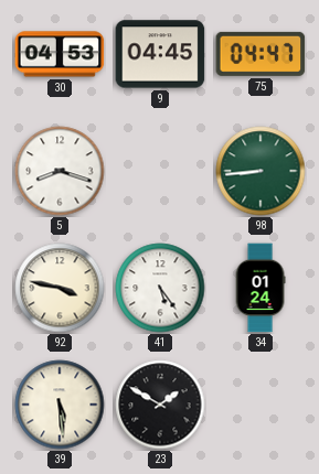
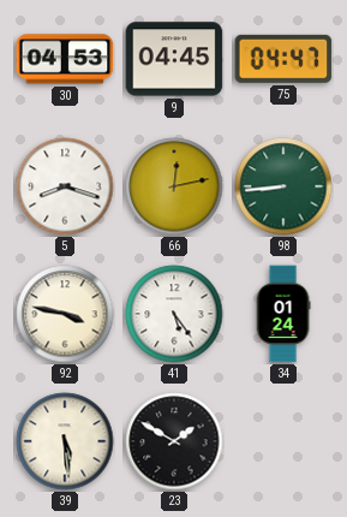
66: none -> 12:13 (174, 186)
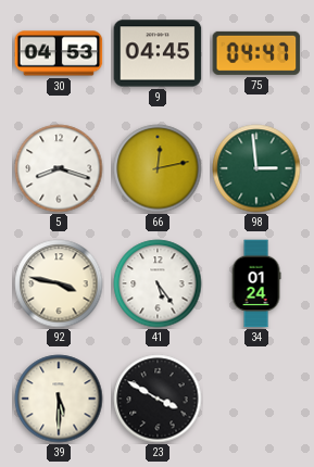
98: 8:44 -> 2:59 (256, 168)
39: 5:29 -> 5:30 (59, 399)
23: 1:50 -> 3:50 (158, 399)
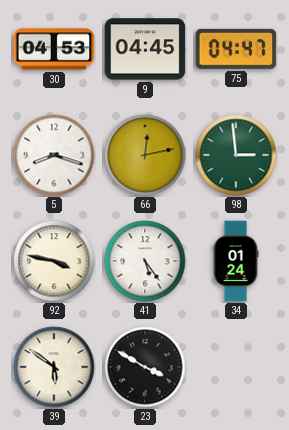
39: 5:30 -> 5:51 (54, 367)
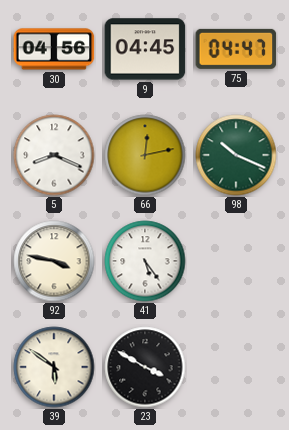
30: 04:53 -> 04:56 (54, 49)
5: 8:18 -> 8:19 (54, 155)
98: 2:59 -> 10:19 (236, 155)
34: 01:24 -> none (236, 261)
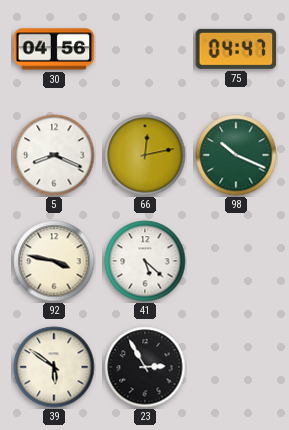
9: 04:45 -> none (145, 49)
41: 5:24 -> 5:22 (145, 261)
23: 3:50 -> 2:55 (145, 367)
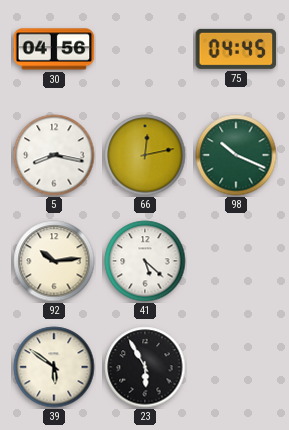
75: 04:47 -> 04:45 (236, 49)
5: 8:19 -> 8:17 (54, 155)
92: 3:47 -> 10:14 (54, 261)
23: 2:55 -> 5:55 (145, 367)
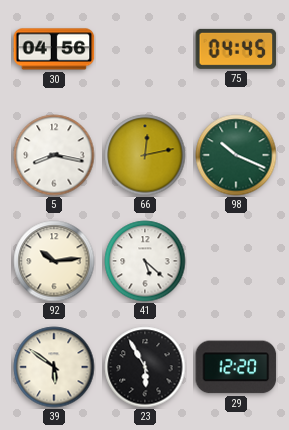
29: none -> 12:20 (236, 367)
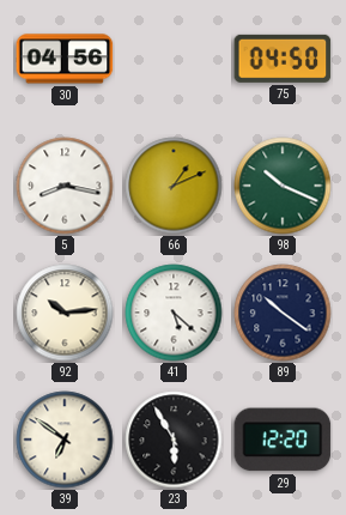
75: 04:45 -> 04:50 (283, 59)
66: 12:13 -> 1:11 (174, 186)
89: none -> 10:21 (283, 313)
39: 5:51 -> 6:51 (65, 440)
